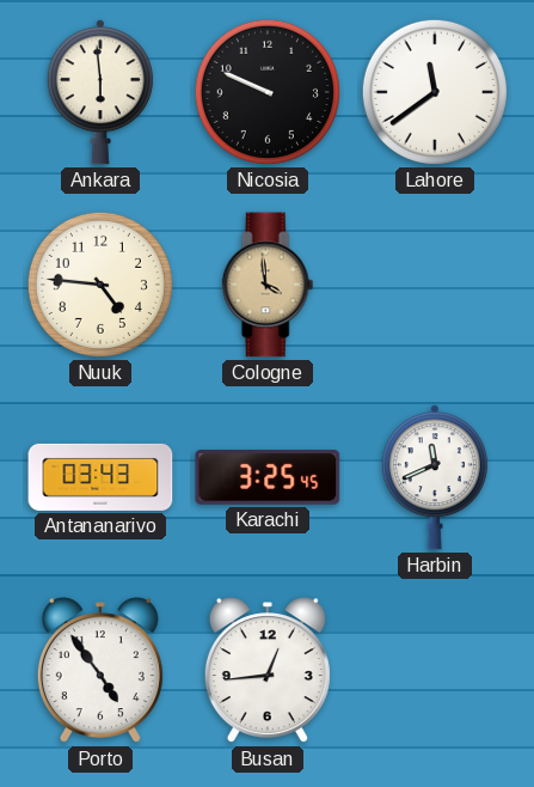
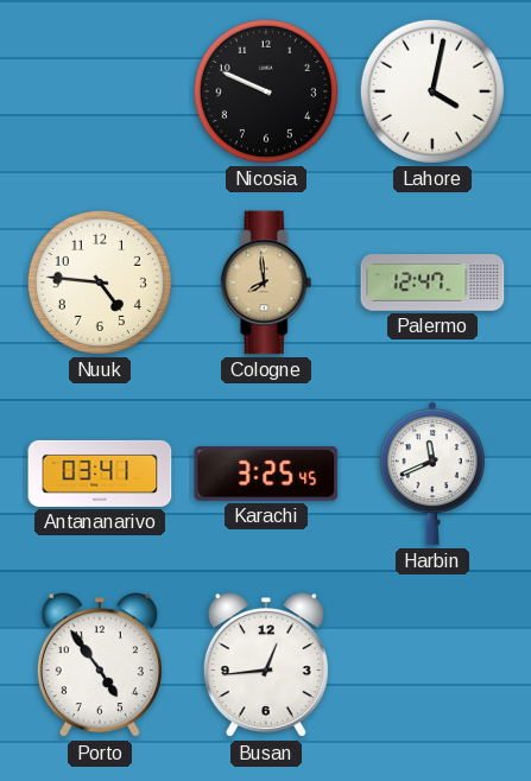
Ankara: 5:59 -> none (100, 92)
Lahore: 11:39 -> 4:02 (432, 91)
Cologne: 3:59 -> 7:59 (266, 282)
Palermo: none -> 12:47 (432, 282)
Antananarivo: 03:43 -> 03:41 (100, 474)
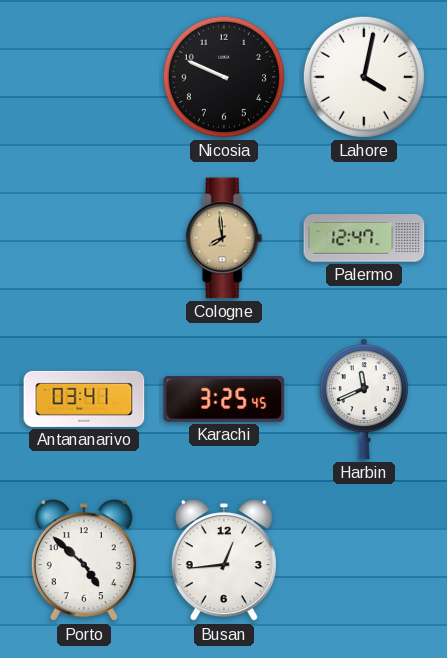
Nuuk: 4:46 -> none (100, 282)
Porto: 4:54 -> 4:52 (84, 561)
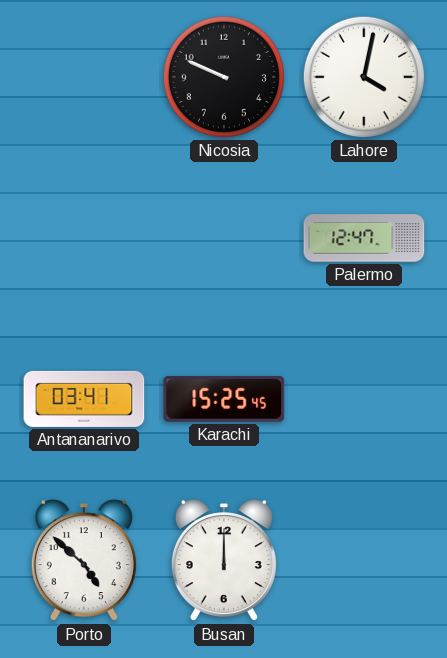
Cologne: 7:59 -> none (224, 238)
Karachi: 3:25 -> 15:25 (224, 400)
Harbin: 11:41 -> none (364, 399)
Busan: 12:44 -> 12:00 (224, 561)
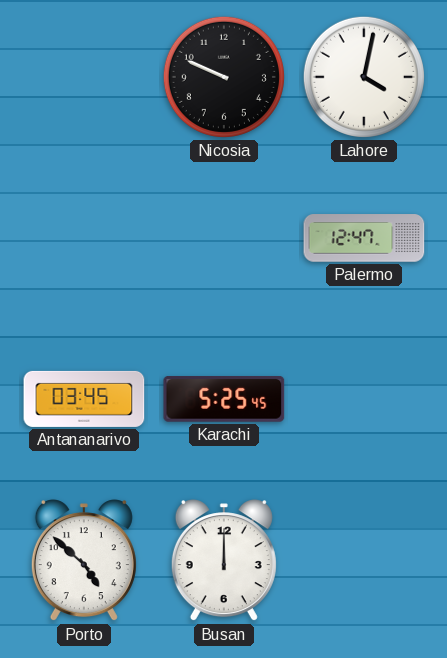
Antananarivo: 03:41 -> 03:45 (84, 399)
Karachi: 15:25 -> 5:25 (224, 400)
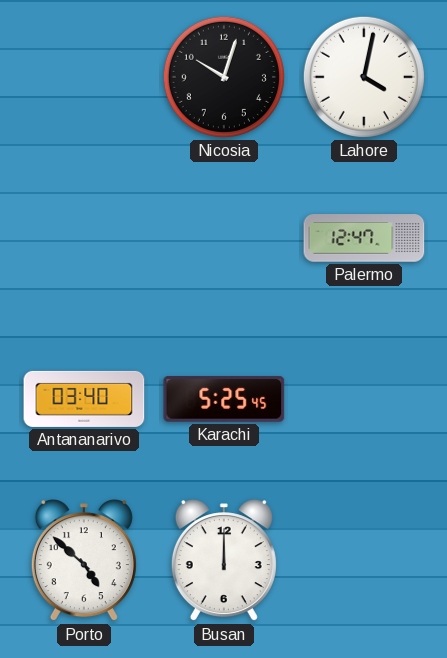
Nicosia: 9:49 -> 10:03 (224, 77)
Antananarivo: 03:45 -> 03:40 (84, 399)
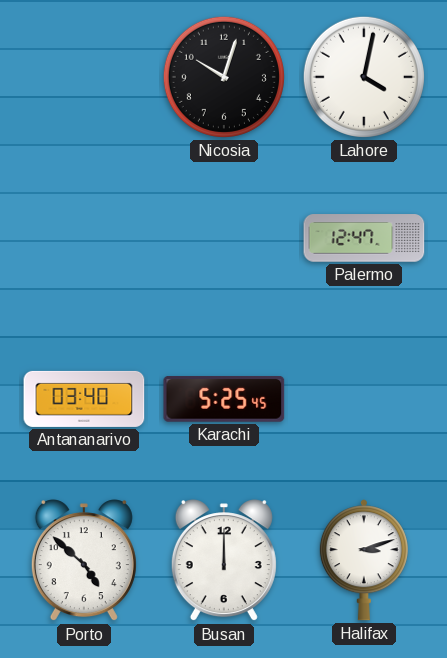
Halifax: none -> 3:12 (364, 560)
